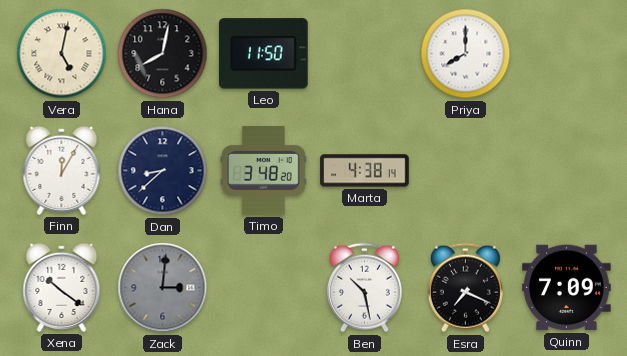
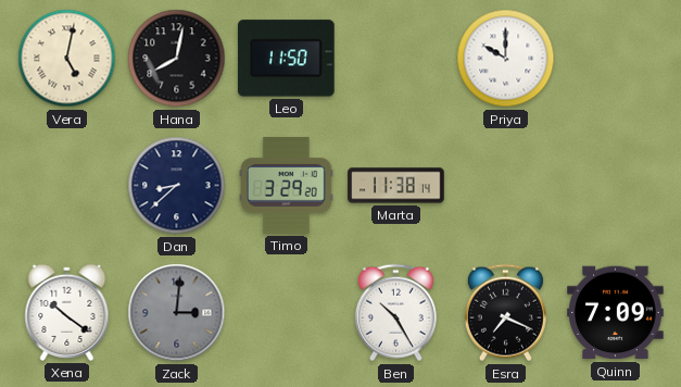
Priya: 8:00 -> 10:00 (506, 59)
Finn: 12:05 -> none (62, 170)
Timo: 3:48 -> 3:29 (287, 186)
Marta: 4:38 -> 11:38 (396, 186)
Ben: 10:28 -> 10:25 (395, 313)
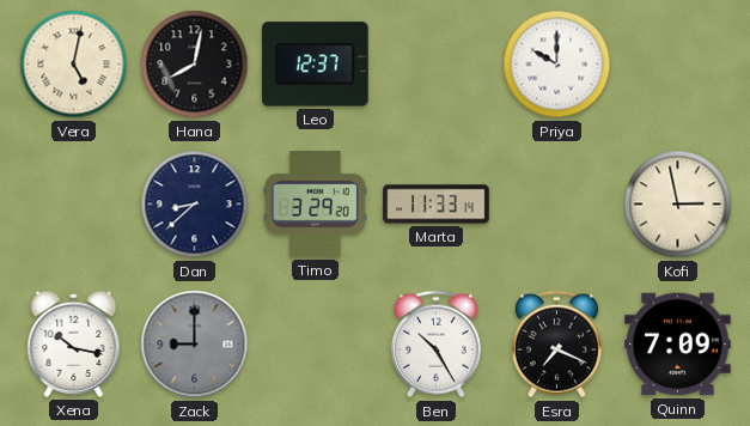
Leo: 11:50 -> 12:37 (316, 65)
Marta: 11:38 -> 11:33 (437, 205)
Kofi: none -> 2:58 (678, 205)
Xena: 10:21 -> 10:17 (74, 343)
Zack: 3:01 -> 9:00 (195, 345)
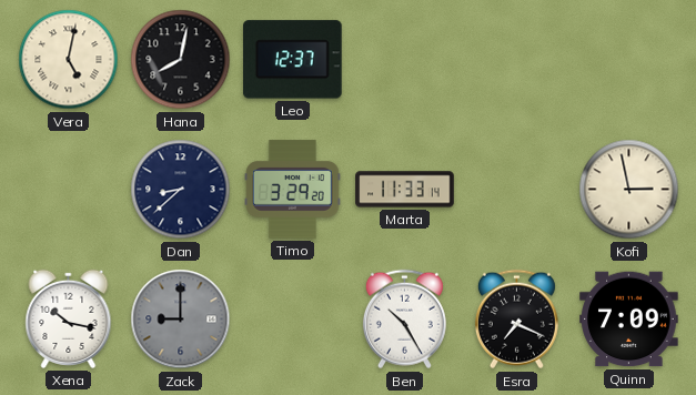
Priya: 10:00 -> none (557, 65)
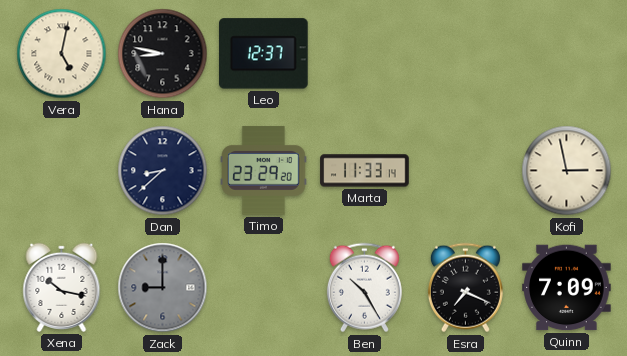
Hana: 8:02 -> 8:47 (163, 54)
Timo: 3:29 -> 23:29 (264, 171)
